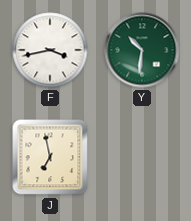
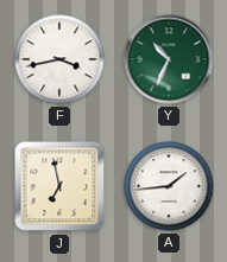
Y: 10:31 -> 10:34 (169, 59)
A: none -> 1:44 (169, 186)
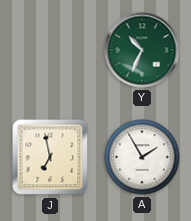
F: 3:43 -> none (59, 59)
A: 1:44 -> 1:55 (142, 157)
